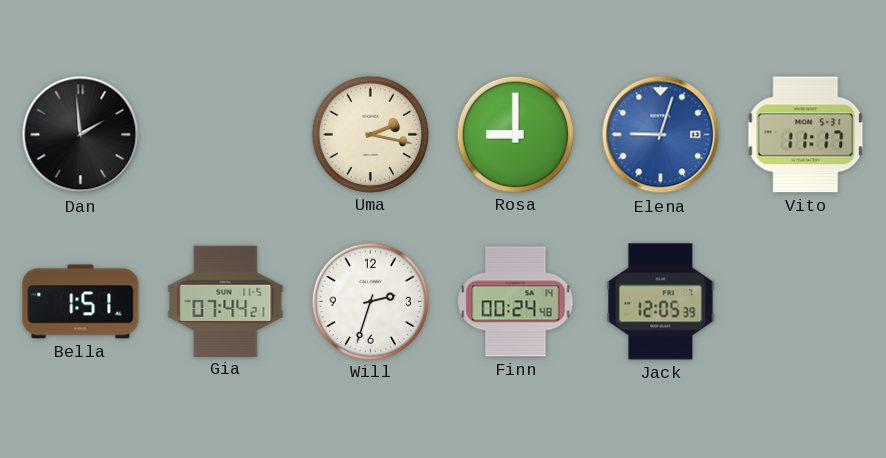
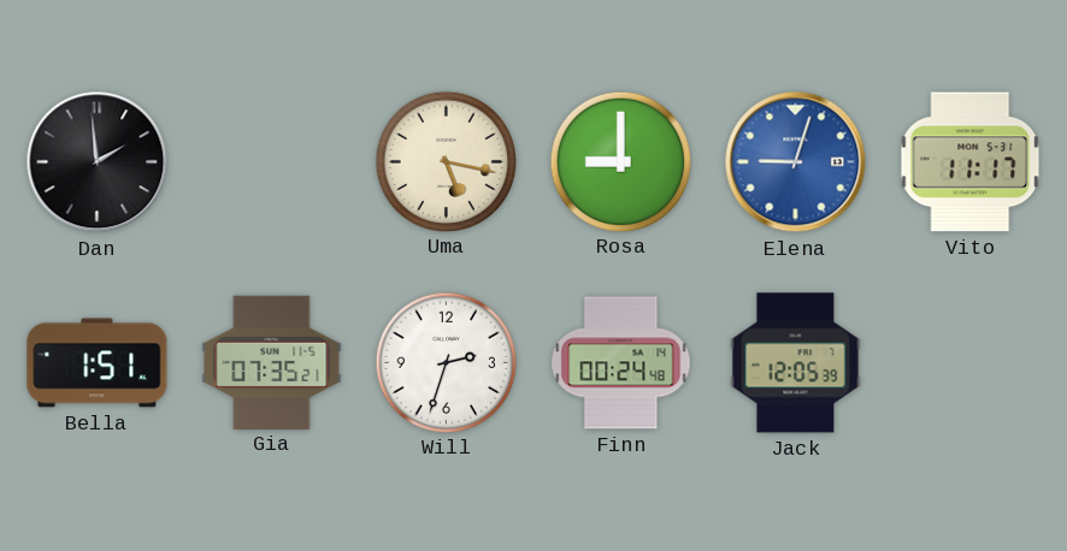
Uma: 2:17 -> 5:17 (446, 161)
Gia: 07:44 -> 07:35 (272, 362)
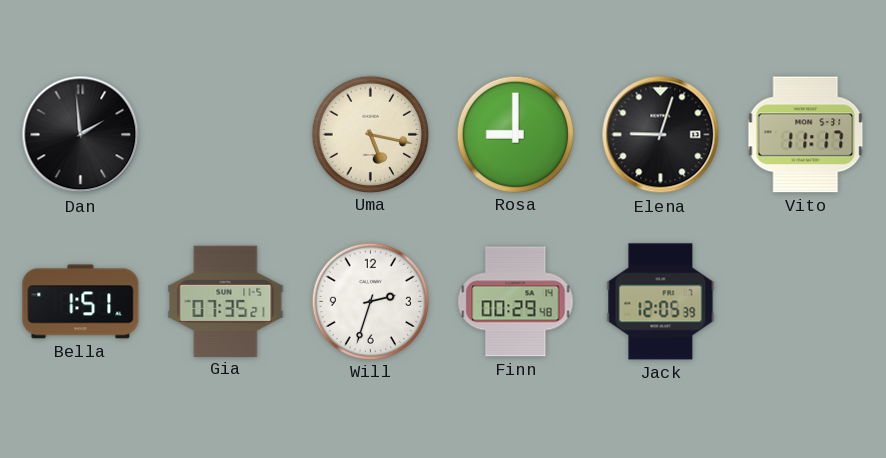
Elena dial: blue -> black (661, 135)
Finn: 00:24 -> 00:29 (516, 302)
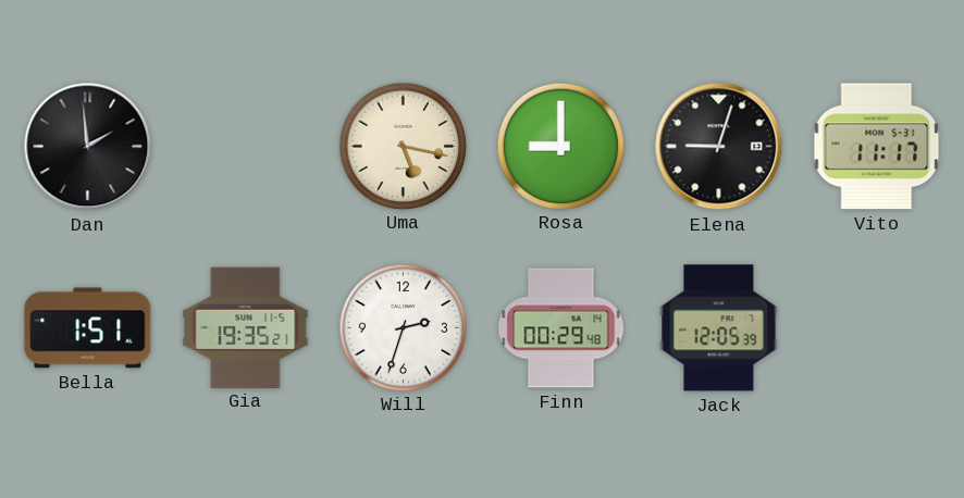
Gia: 07:35 -> 19:35 (246, 327)
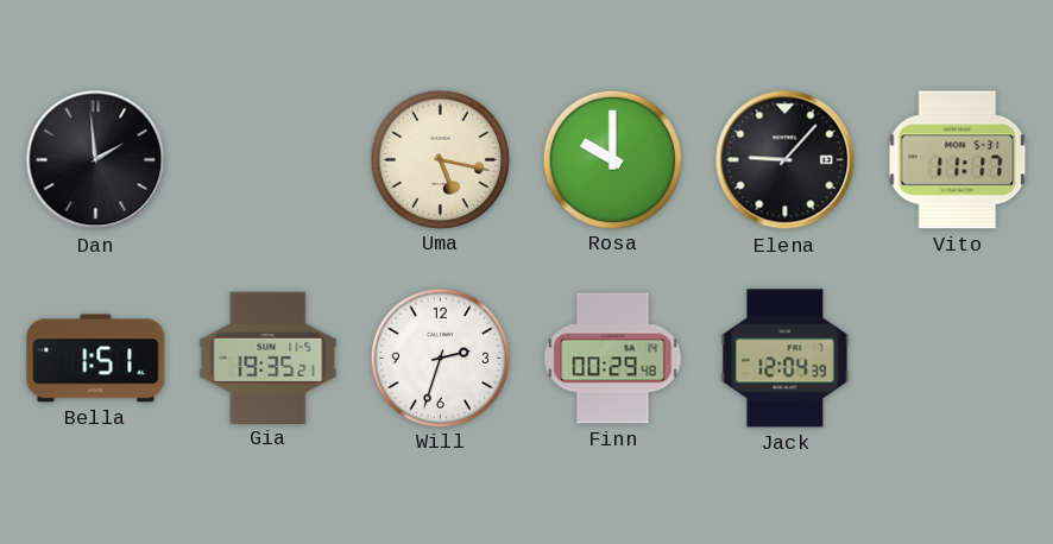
Rosa: 9:00 -> 10:00 (612, 159)
Elena: 9:03 -> 9:07 (786, 160)
Jack: 12:05 -> 12:04 (786, 359)
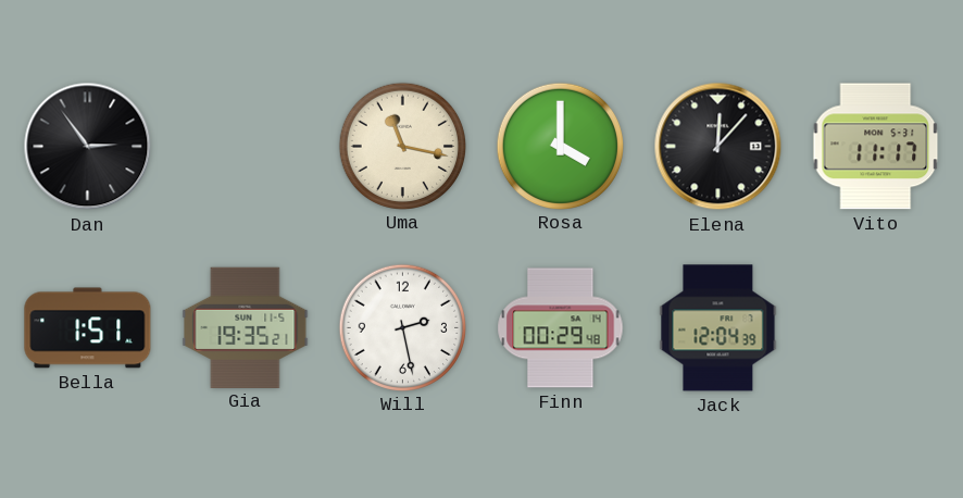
Dan: 1:59 -> 2:54 (88, 147)
Uma: 5:17 -> 11:17 (402, 146)
Rosa: 10:00 -> 4:00 (560, 146)
Elena: 9:07 -> 12:07 (718, 147)
Will: 2:33 -> 2:28 (402, 327)
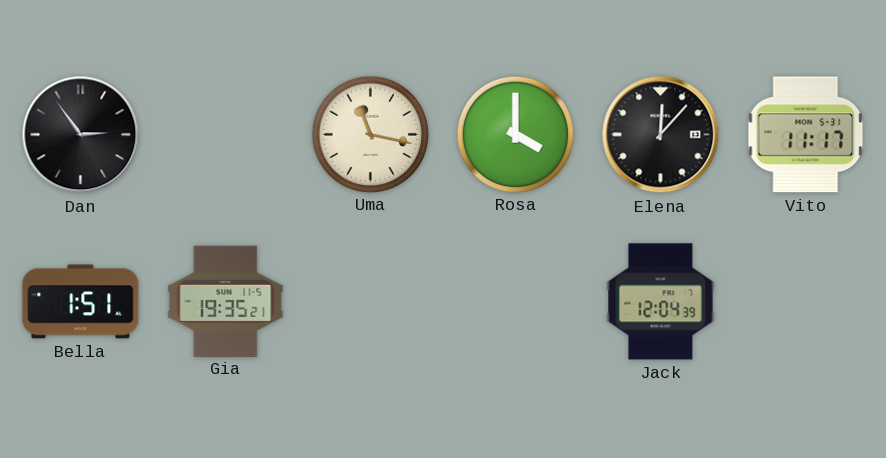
Will: 2:28 -> none (402, 327)
Finn: 00:29 -> none (561, 328)
